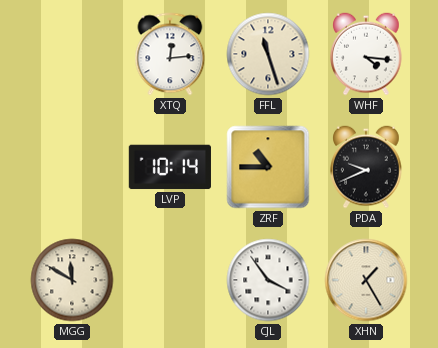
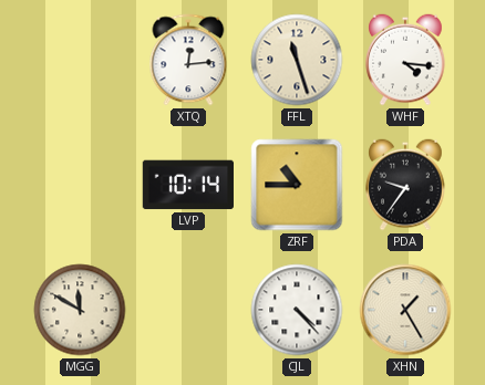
PDA: 9:41 -> 9:36 (405, 185)
CJL: 3:54 -> 4:23 (297, 310)
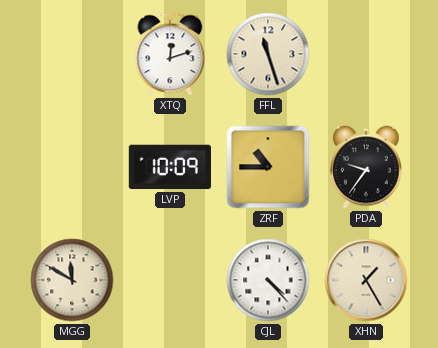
XTQ: 12:14 -> 12:12 (170, 54)
WHF: 4:16 -> none (405, 60)
LVP: 10:14 -> 10:09 (170, 167)
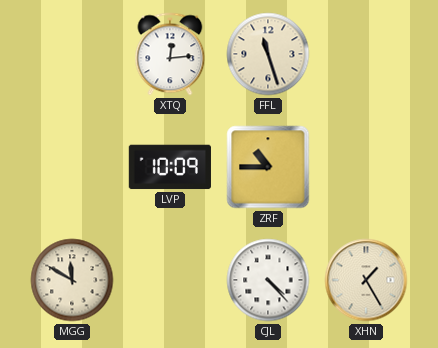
XTQ: 12:12 -> 12:14 (170, 54)
PDA: 9:36 -> none (366, 167)
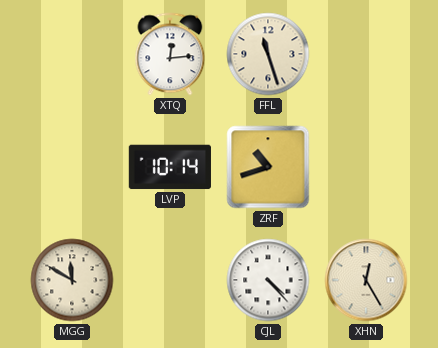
LVP: 10:09 -> 10:14 (170, 167)
ZRF: 10:45 -> 10:42 (268, 167)
XHN: 1:25 -> 12:25 (366, 280)
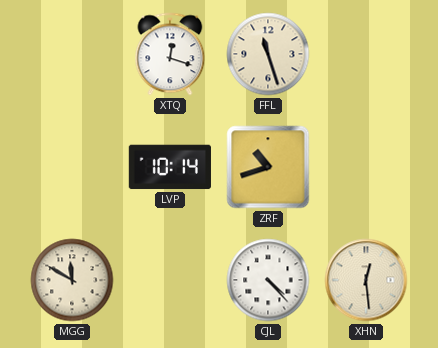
XTQ: 12:14 -> 12:18 (170, 54)
XHN: 12:25 -> 12:29 (366, 280)
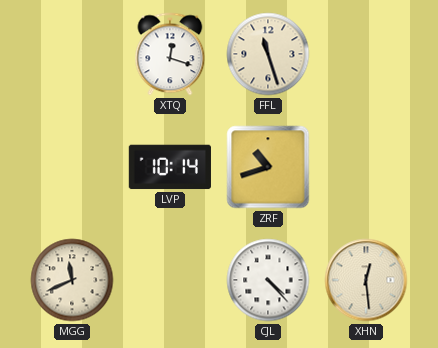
MGG: 11:50 -> 11:41 (72, 280)
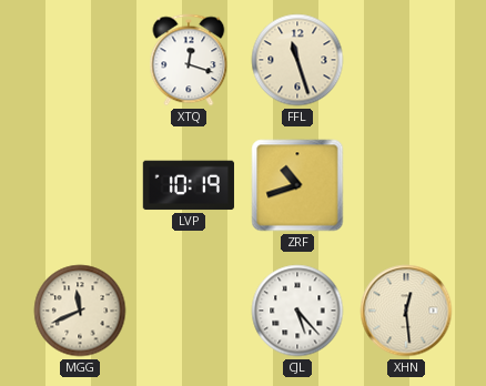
LVP: 10:14 -> 10:19 (189, 185)
CJL: 4:23 -> 5:23 (297, 311)
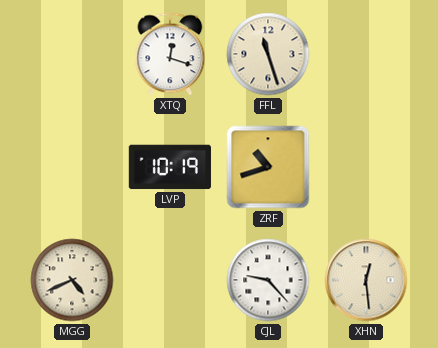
MGG: 11:41 -> 4:41 (72, 280)
CJL: 5:23 -> 9:23 (268, 280)
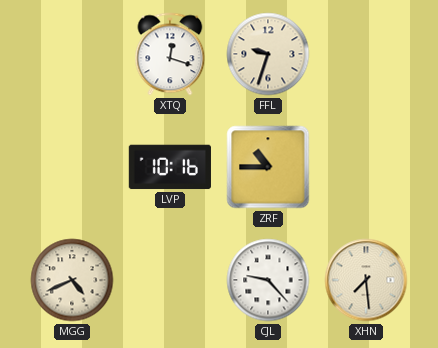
FFL: 11:27 -> 9:33 (268, 54)
LVP: 10:19 -> 10:16 (170, 167)
ZRF: 10:42 -> 10:45 (268, 167)
XHN: 12:29 -> 7:29 (366, 280)
